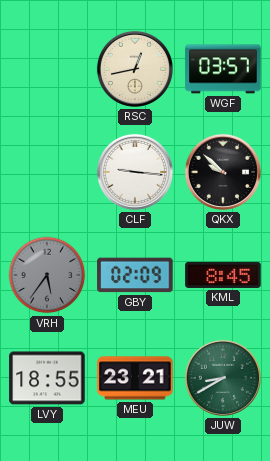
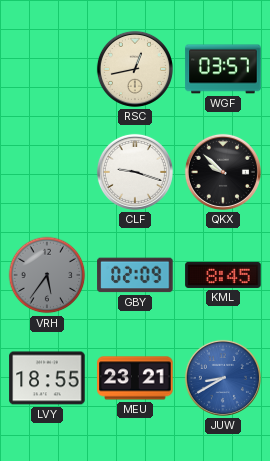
CLF: 9:16 -> 9:18 (135, 172)
JUW dial: green -> blue (223, 378)
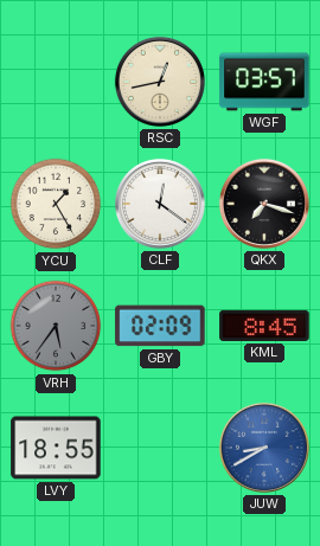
YCU: none -> 1:25 (56, 204)
CLF: 9:18 -> 12:21 (160, 204)
QKX: 9:52 -> 7:18 (264, 204)
MEU: 23:21 -> none (135, 378)
